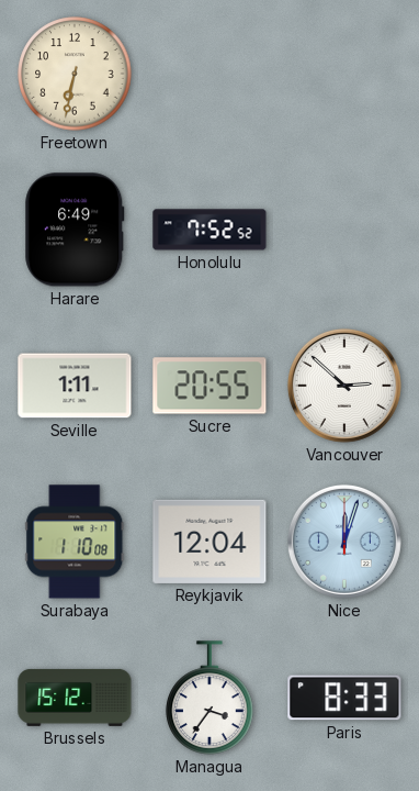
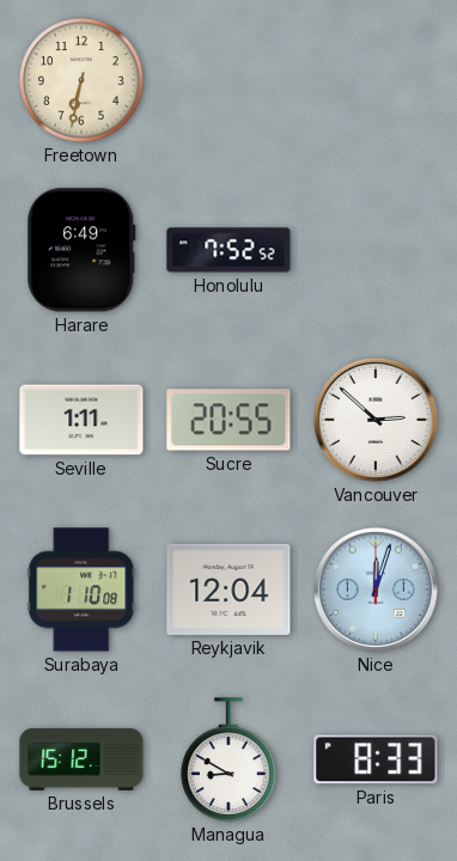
Managua: 3:36 -> 8:50 (228, 759)
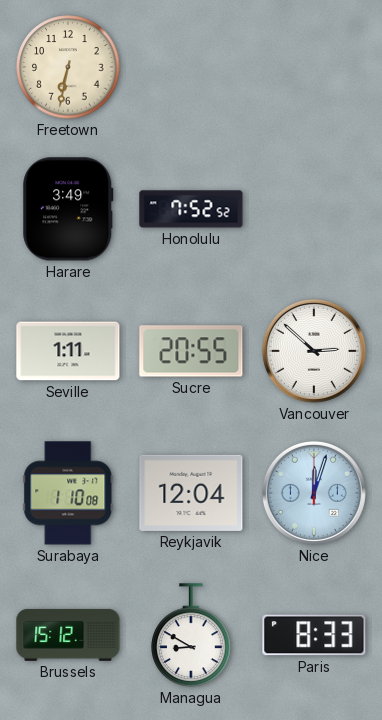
Harare: 6:49 -> 3:49 (68, 209)
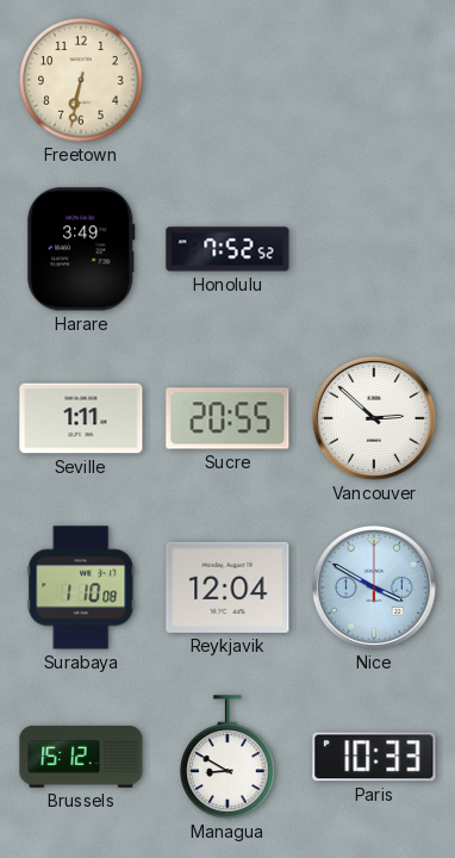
Nice: 12:03 -> 3:50 (374, 587)
Paris: 8:33 -> 10:33 (374, 757)
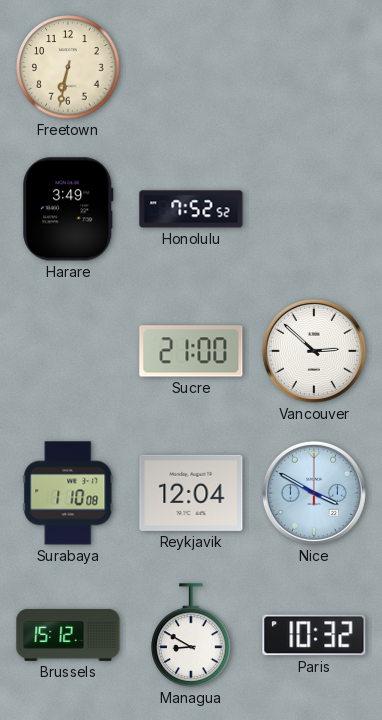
Seville: 1:11 -> none (81, 418)
Sucre: 20:55 -> 21:00 (191, 351)
Paris: 10:33 -> 10:32 (314, 635)
